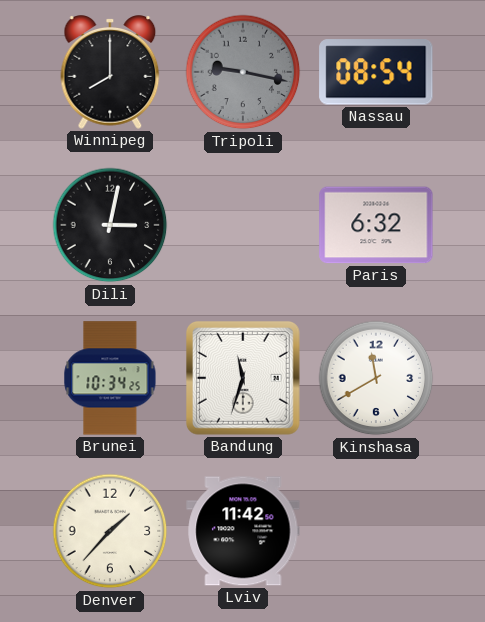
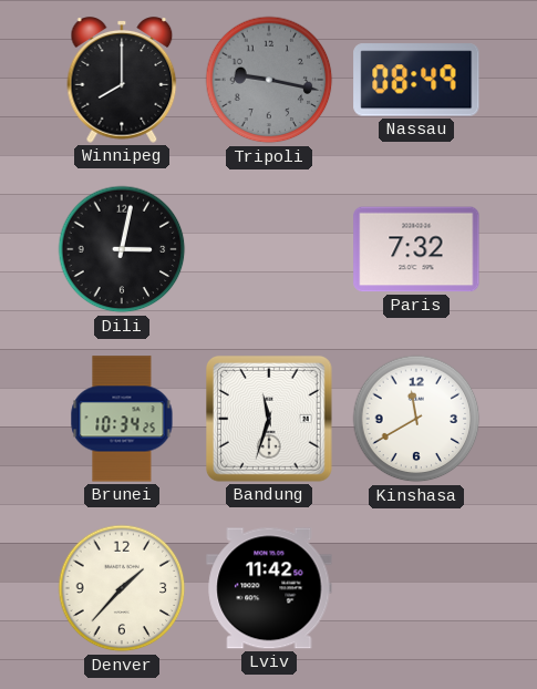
Nassau: 08:54 -> 08:49 (416, 80)
Paris: 6:32 -> 7:32 (416, 249)
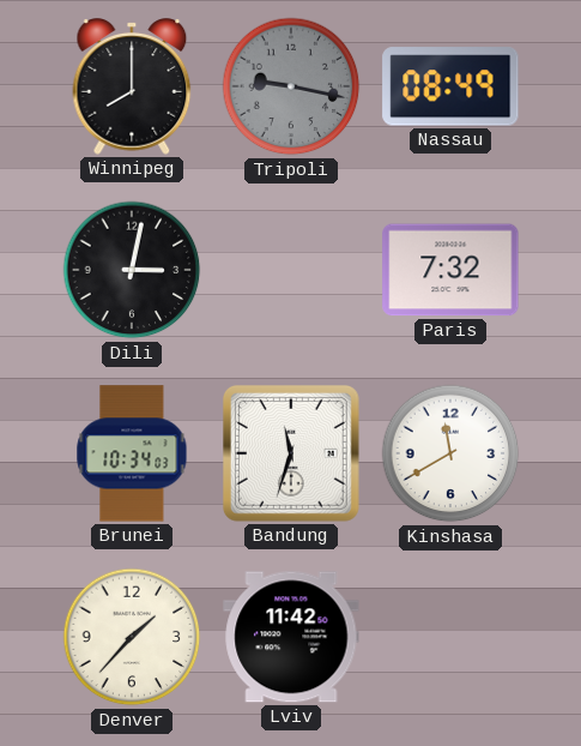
Brunei: 10:34:25 -> 10:34:03 (132, 453)
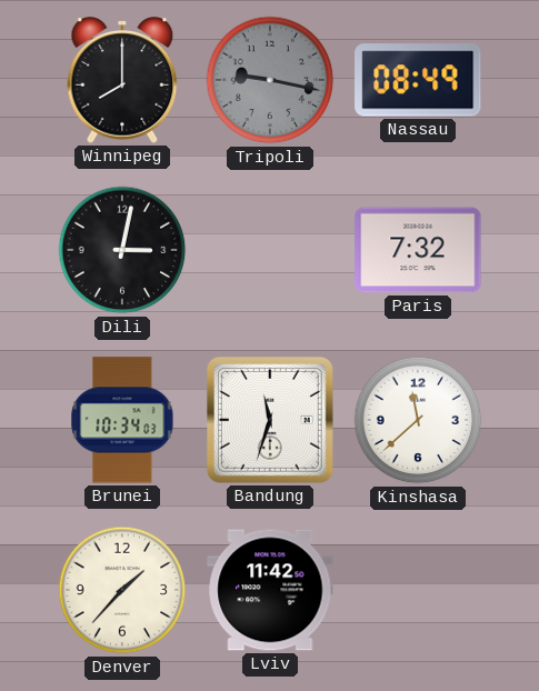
Kinshasa: 11:40 -> 11:38 (418, 420)
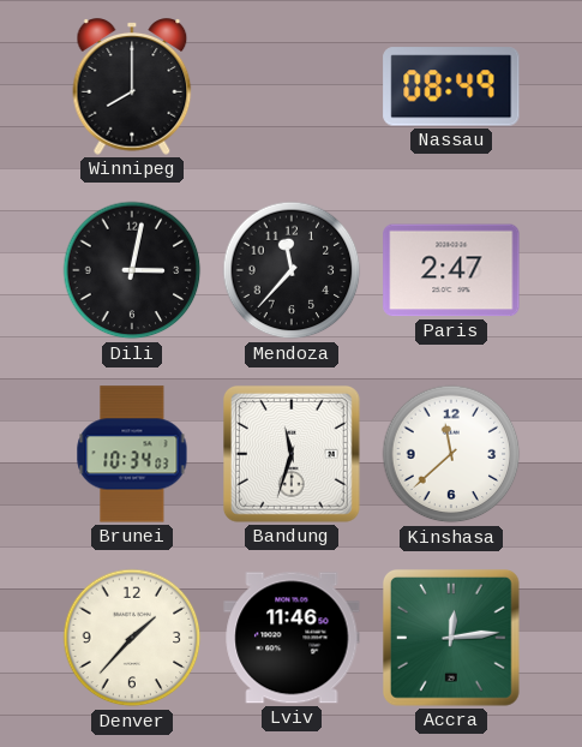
Tripoli: 9:17 -> none (270, 80)
Mendoza: none -> 11:37 (292, 270)
Paris: 7:32 -> 2:47 (451, 270)
Lviv: 11:42 -> 11:46 (292, 638)
Accra: none -> 12:14 (452, 639)
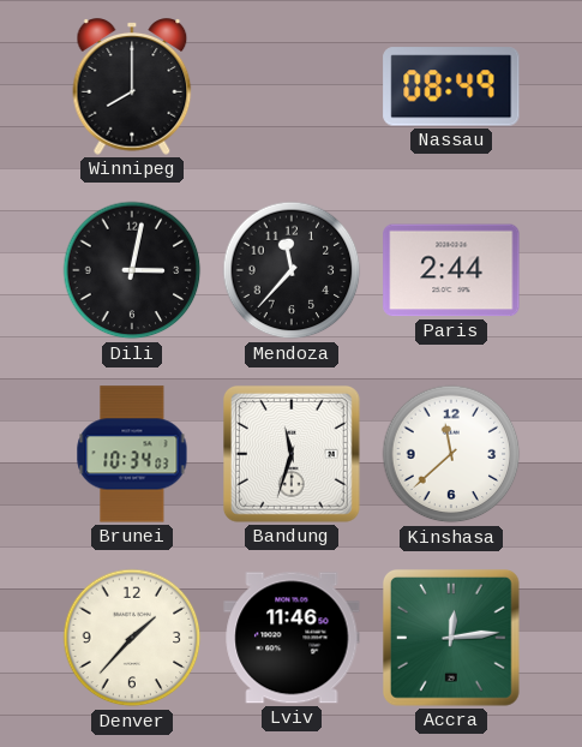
Paris: 2:47 -> 2:44 (451, 270)
